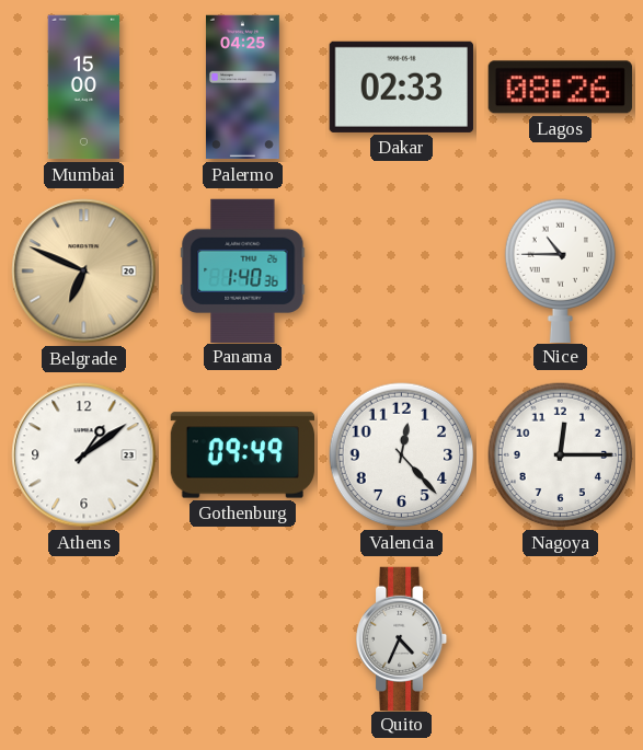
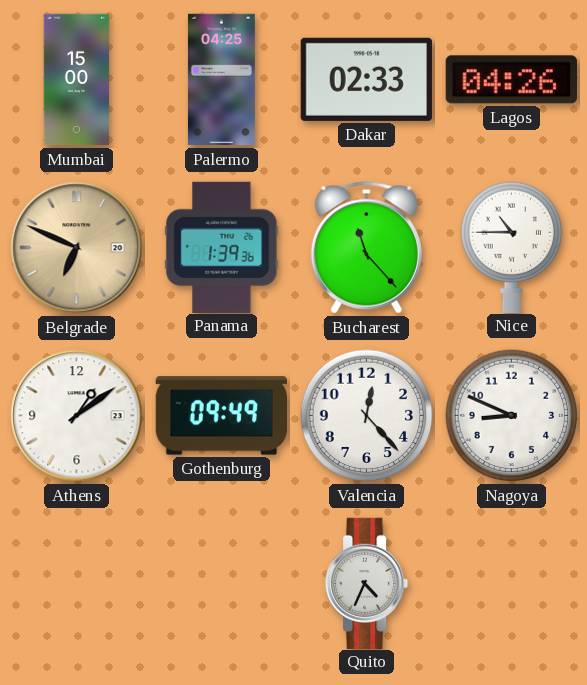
Lagos: 08:26 -> 04:26 (511, 80)
Panama: 1:40 -> 1:39 (222, 247)
Bucharest: none -> 11:23 (366, 248)
Nagoya: 12:15 -> 8:49 (512, 416)
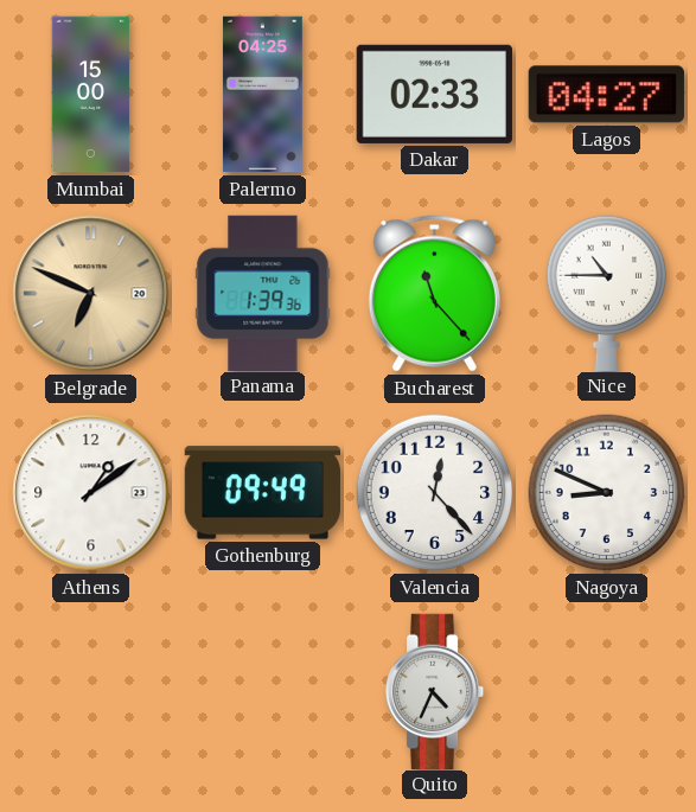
Lagos: 04:26 -> 04:27 (606, 95)
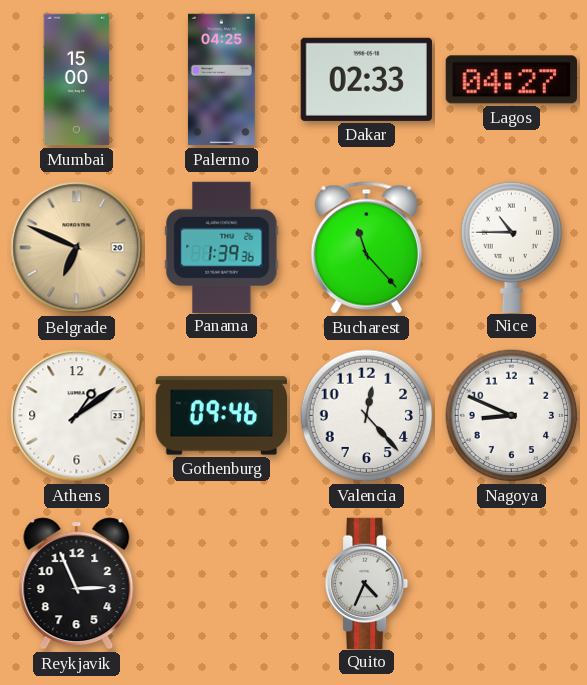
Gothenburg: 09:49 -> 09:46 (221, 416)
Reykjavik: none -> 2:56 (77, 584)
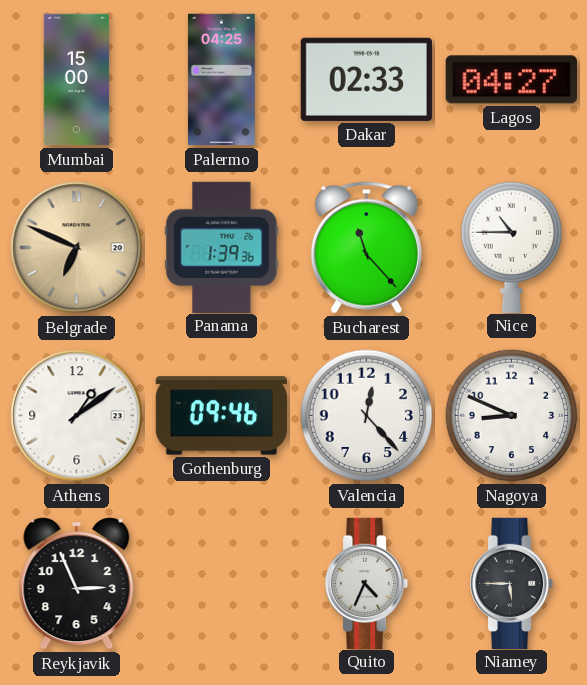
Niamey: none -> 5:45 (513, 583)
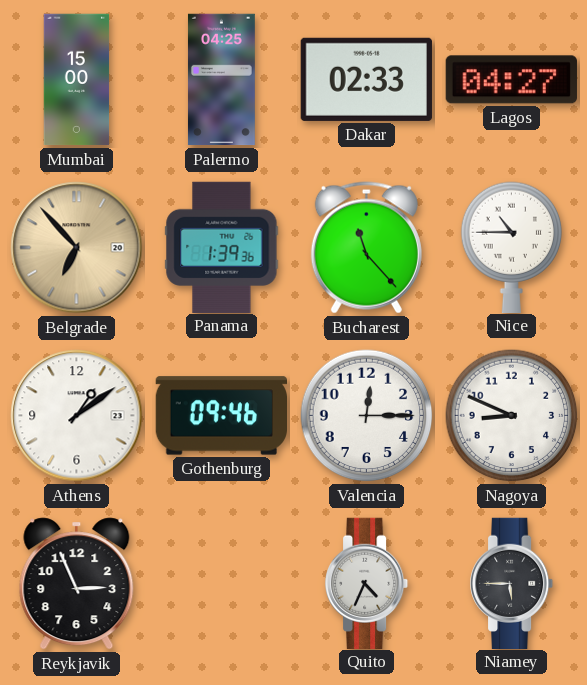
Belgrade: 6:49 -> 6:53 (77, 248)
Valencia: 12:23 -> 12:15 (367, 416)
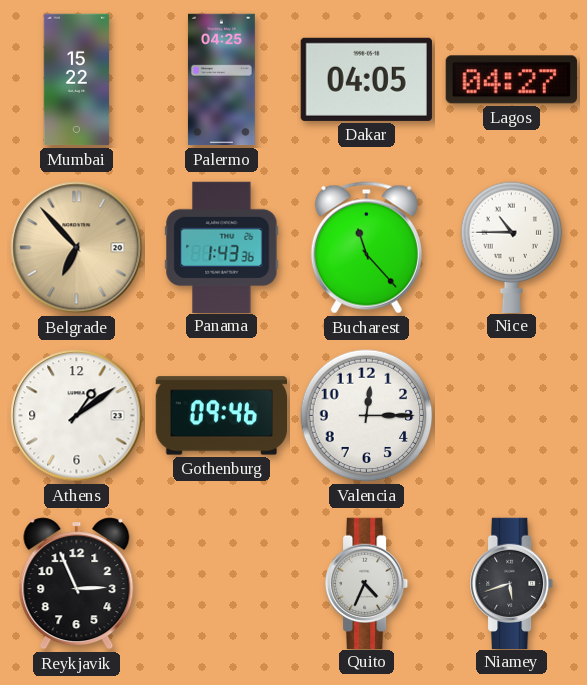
Mumbai: 15:00 -> 15:22 (77, 80)
Dakar: 02:33 -> 04:05 (366, 79)
Panama: 1:39 -> 1:43 (222, 247)
Nagoya: 8:49 -> none (512, 416)
Niamey: 5:45 -> 5:42 (513, 583)
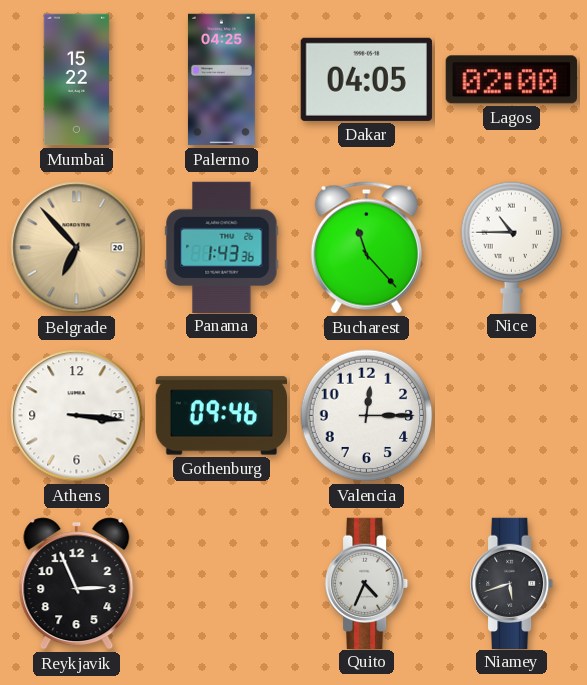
Lagos: 04:27 -> 02:00 (511, 80)
Athens: 1:09 -> 3:16 (77, 416)
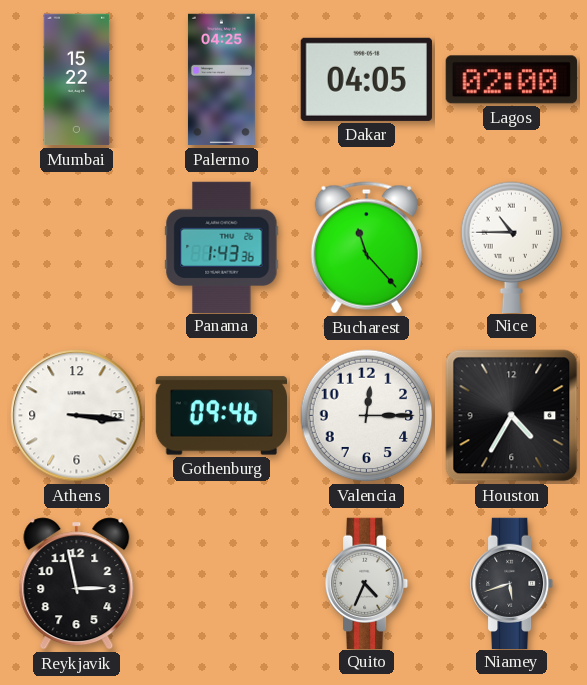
Belgrade: 6:53 -> none (77, 248)
Houston: none -> 4:35 (512, 416)
Reykjavik: 2:56 -> 2:58 (77, 584)
